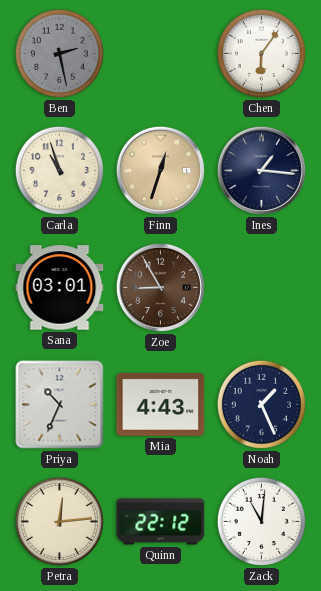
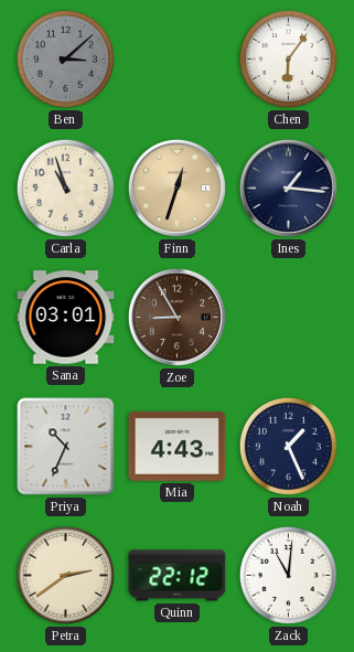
Ben: 2:28 -> 3:08 (65, 58)
Petra: 12:14 -> 2:39 (65, 575)
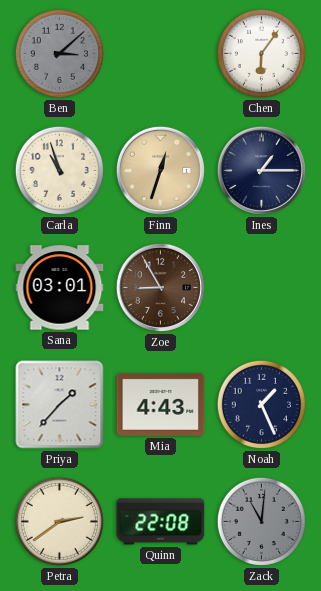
Ines: 1:16 -> 1:15 (261, 170)
Priya: 10:34 -> 1:37 (60, 405)
Quinn: 22:12 -> 22:08 (161, 522)
Zack dial: white -> grey (261, 521)
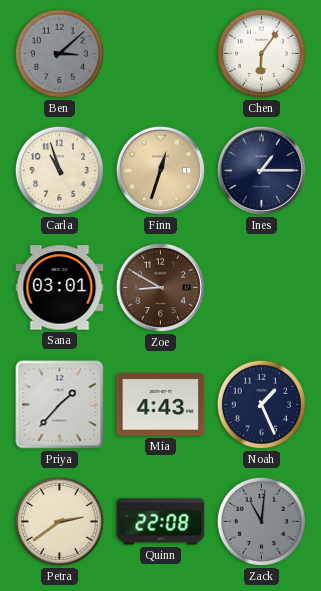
Zoe: 8:55 -> 8:50 (160, 287)
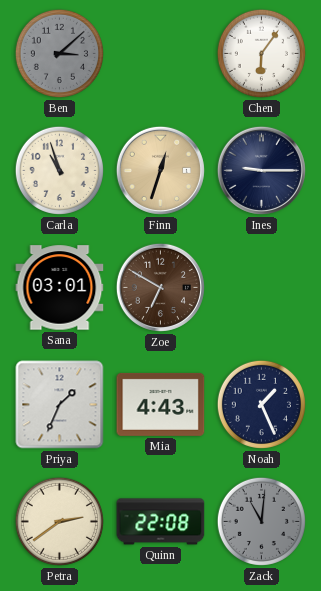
Ines: 1:15 -> 9:15 (261, 170)
Zoe: 8:50 -> 6:50 (160, 287)
Priya: 1:37 -> 1:34 (60, 405)
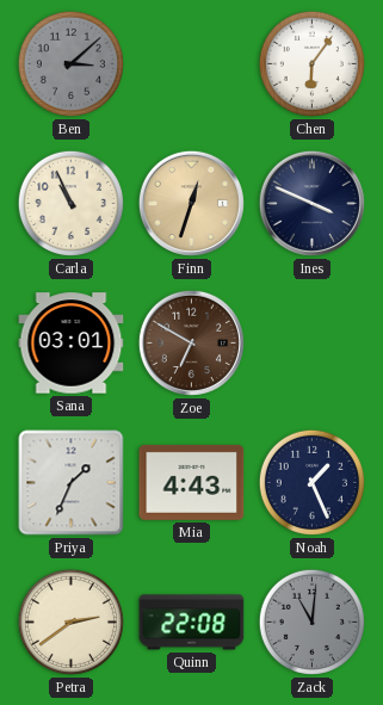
Carla: 10:57 -> 10:56 (70, 203)
Ines: 9:15 -> 3:49 (311, 203)
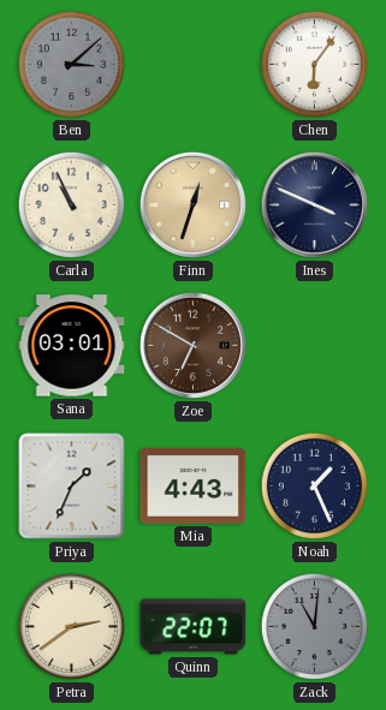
Quinn: 22:08 -> 22:07 (194, 627)
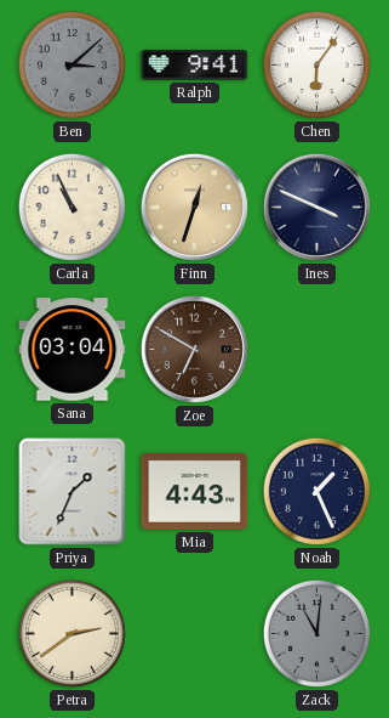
Ralph: none -> 9:41 (195, 66)
Sana: 03:01 -> 03:04 (73, 350)
Quinn: 22:07 -> none (194, 627)
